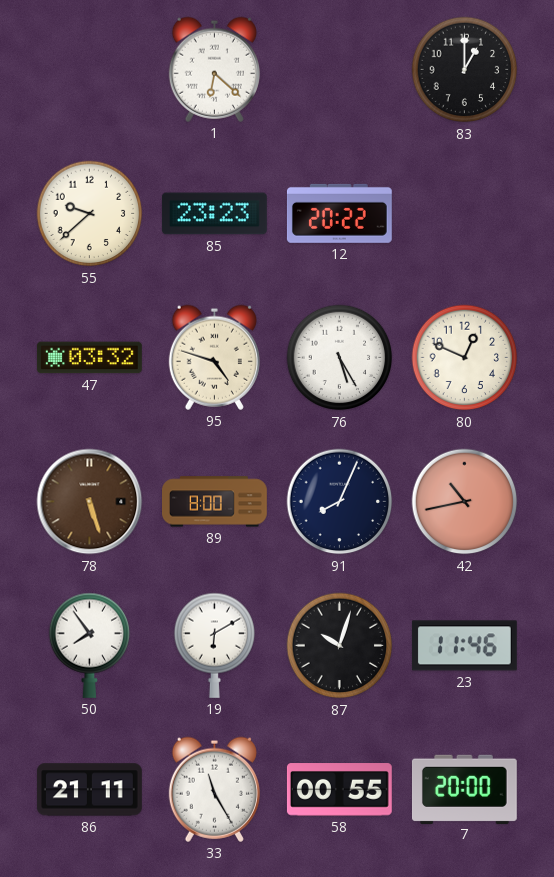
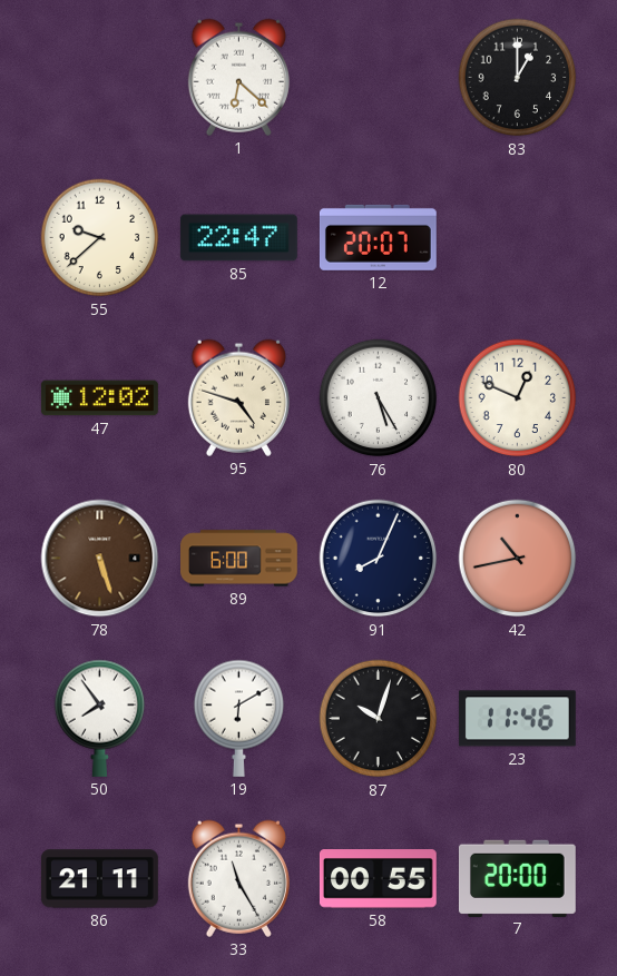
85: 23:23 -> 22:47 (238, 238)
12: 20:22 -> 20:07 (378, 237)
47: 03:32 -> 12:02 (99, 398)
89: 8:00 -> 6:00 (239, 559)
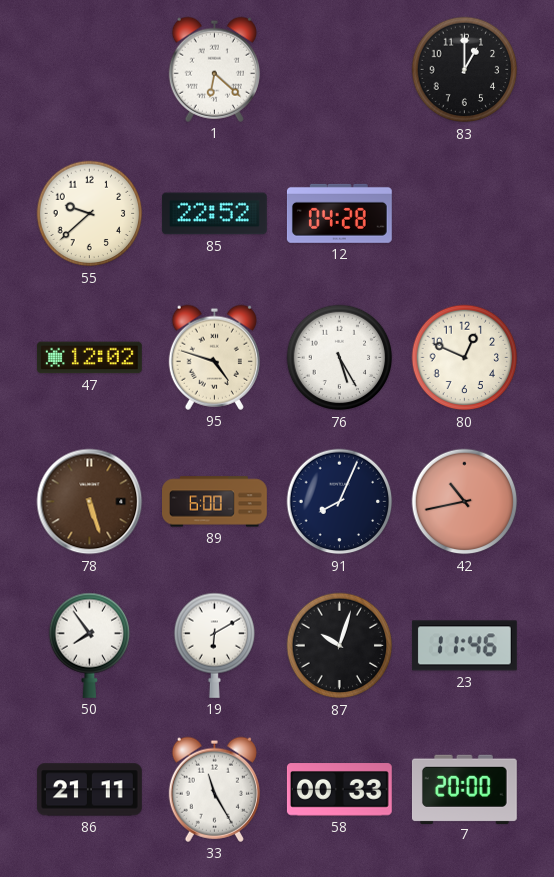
85: 22:47 -> 22:52 (214, 214)
12: 20:07 -> 04:28 (339, 213)
58: 00:55 -> 00:33 (339, 790)
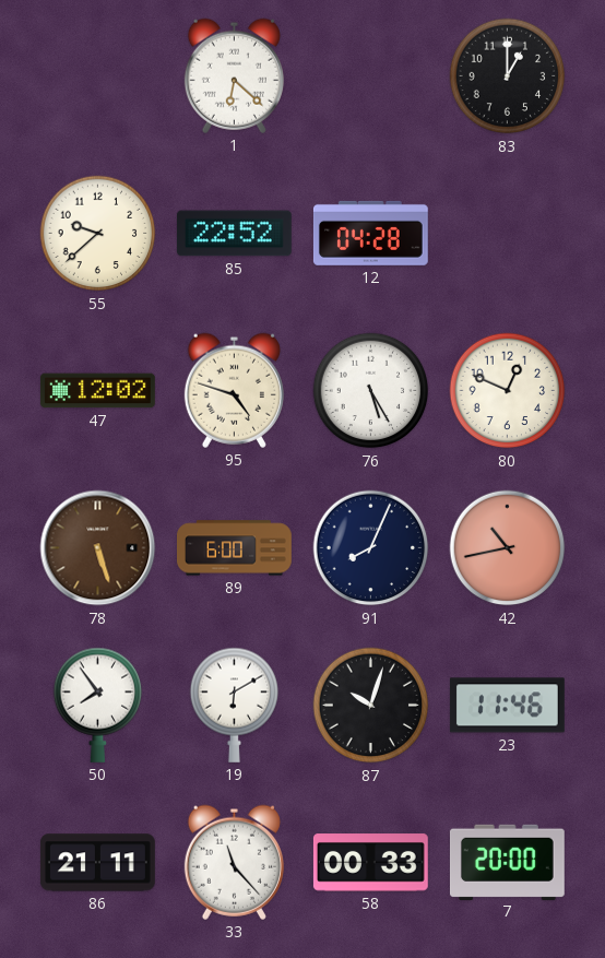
33: 11:25 -> 11:23 (234, 862)
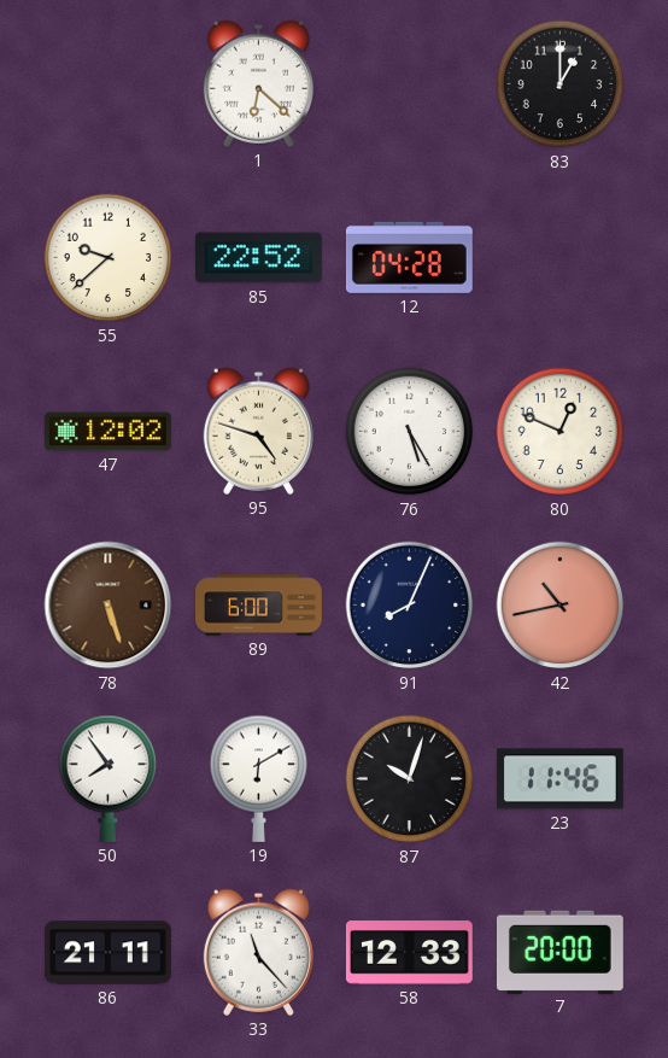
58: 00:33 -> 12:33 (409, 953)
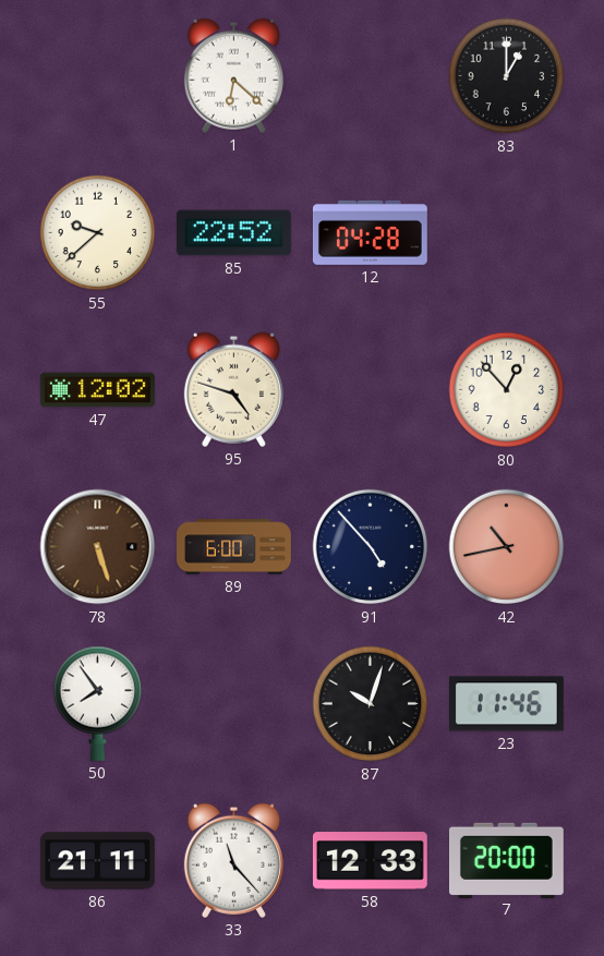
76: 5:25 -> none (410, 432)
80: 12:49 -> 12:53 (507, 390)
91: 8:04 -> 4:53 (371, 547)
19: 6:10 -> none (259, 778)
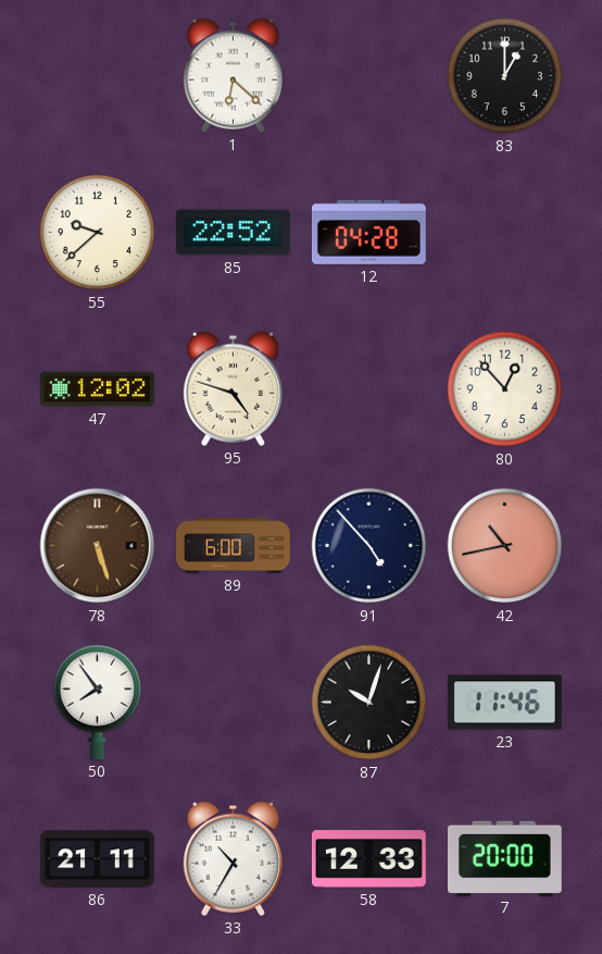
33: 11:23 -> 10:35 (233, 858)
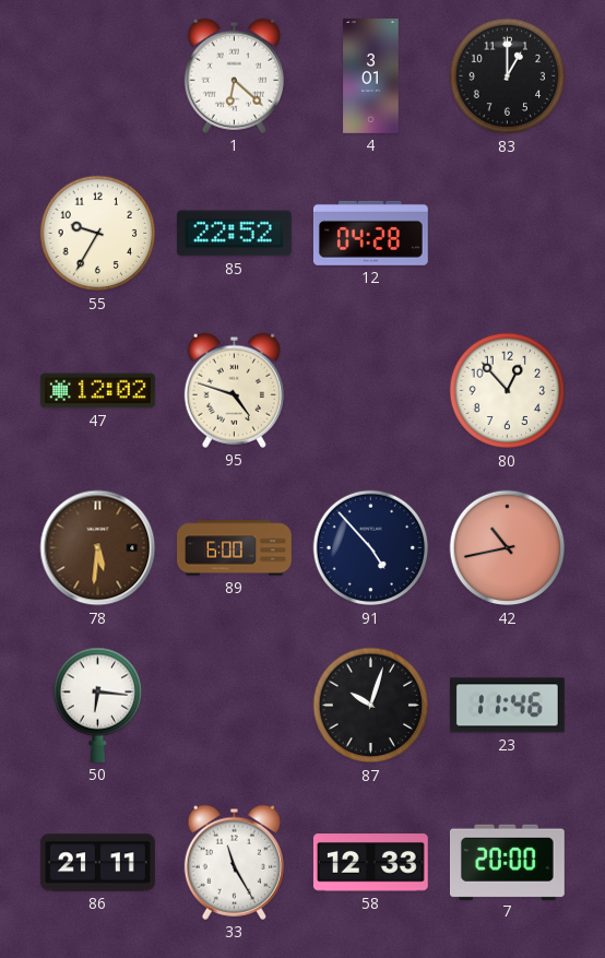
4: none -> 3:01 (371, 76)
55: 9:38 -> 9:35 (98, 234)
78: 5:27 -> 5:31 (98, 548)
50: 7:54 -> 6:16 (98, 705)
33: 10:35 -> 11:25 (234, 862)
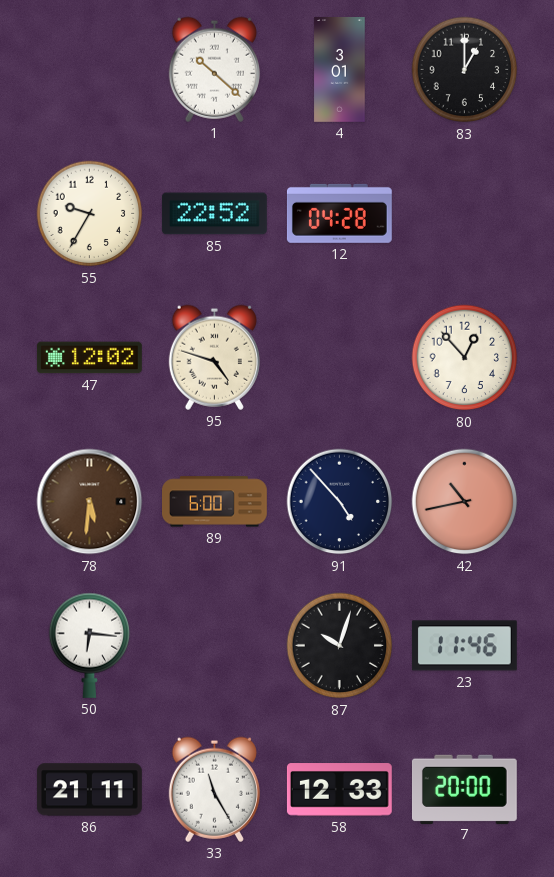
1: 6:22 -> 10:22 (214, 69)
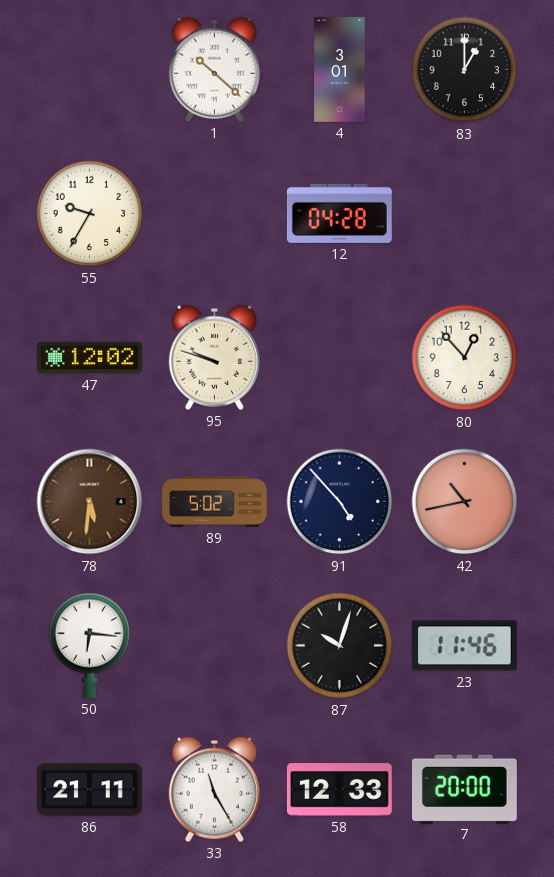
85: 22:52 -> none (214, 214)
95: 4:48 -> 9:48 (214, 357)
89: 6:00 -> 5:02 (215, 502)
